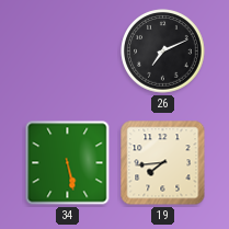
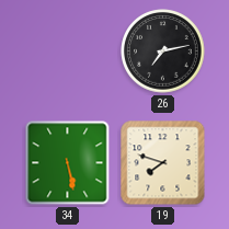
26: 7:11 -> 7:13 (163, 51)
19: 7:44 -> 7:48 (163, 163)
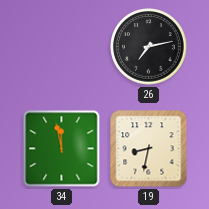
34: 5:28 -> 11:58 (62, 149)
19: 7:48 -> 8:32 (149, 149)
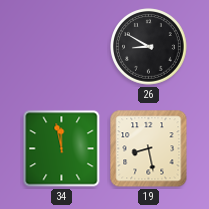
26: 7:13 -> 8:50 (149, 47)
19: 8:32 -> 8:28 (149, 149)
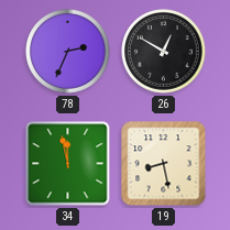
78: none -> 2:34 (68, 52)
26: 8:50 -> 12:50 (164, 52)
